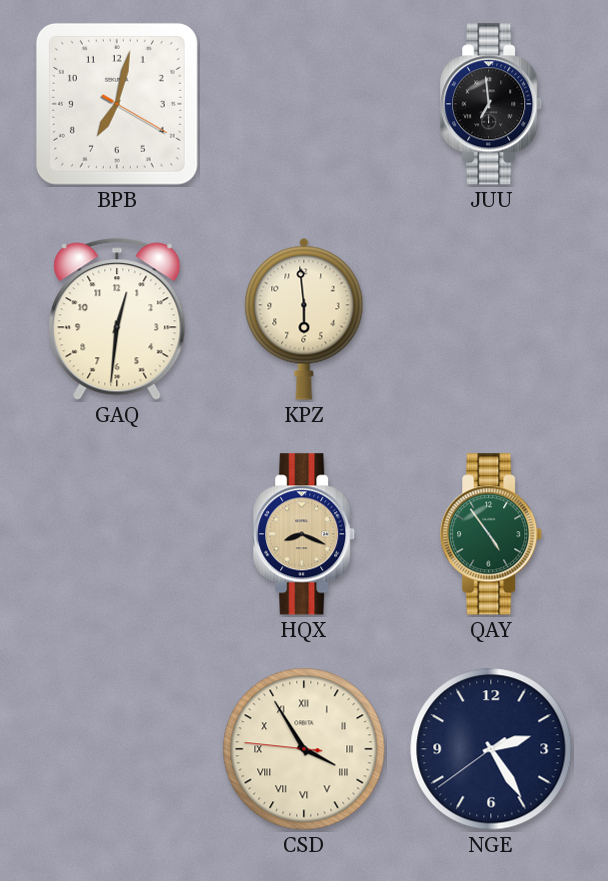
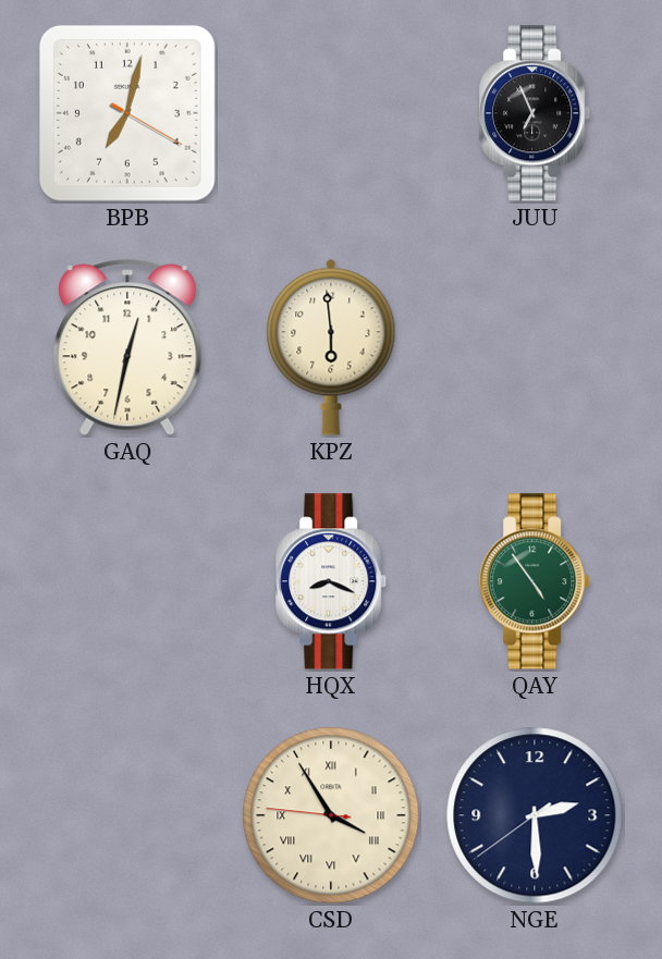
JUU: 6:59 -> 6:56 (536, 113)
GAQ: 12:31 -> 12:32 (127, 347)
HQX dial: champagne -> white (332, 581)
NGE: 2:24 -> 2:29 (535, 815)
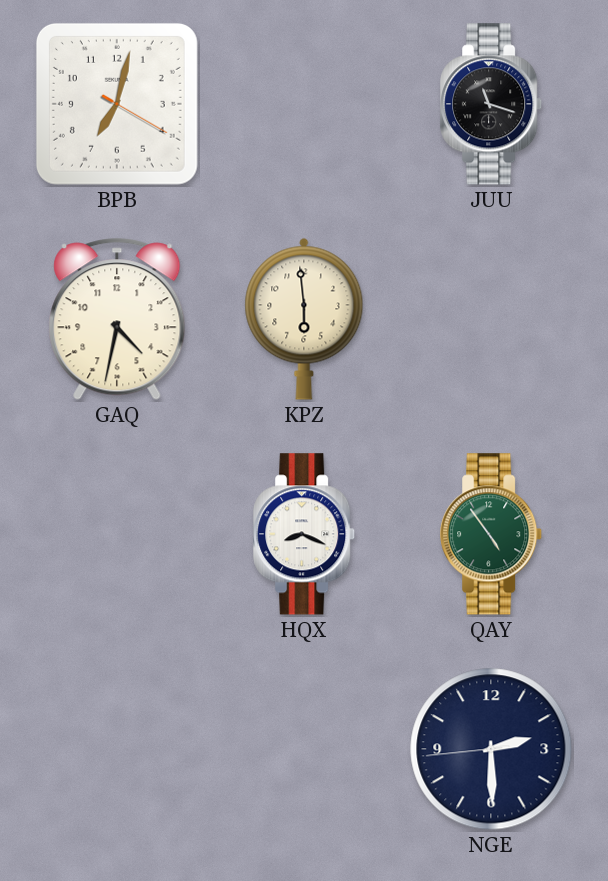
JUU: 6:56 -> 11:18 (492, 104)
GAQ: 12:32 -> 4:32 (117, 319)
CSD: 3:54 -> none (331, 815)
NGE: 2:29:39 -> 2:29:44 (491, 749)
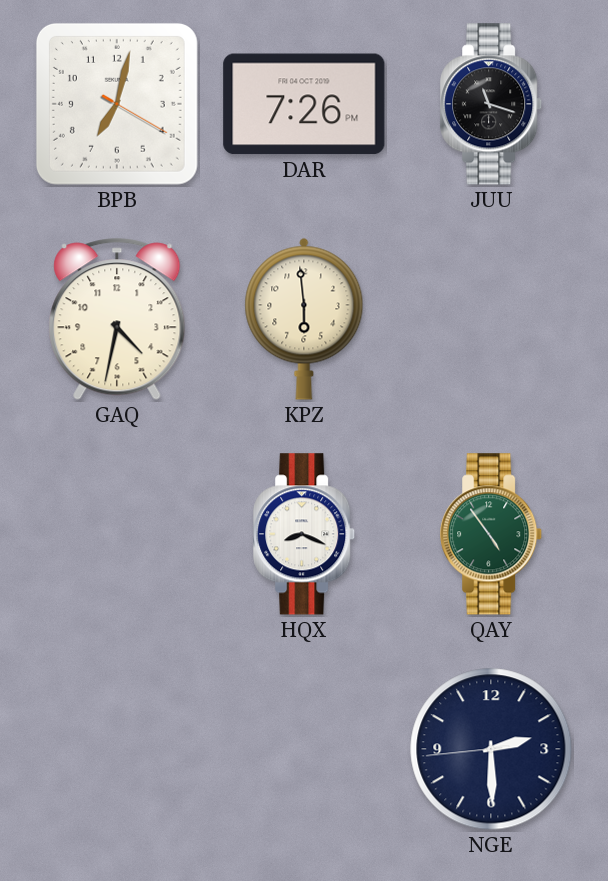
DAR: none -> 7:26 (304, 104)
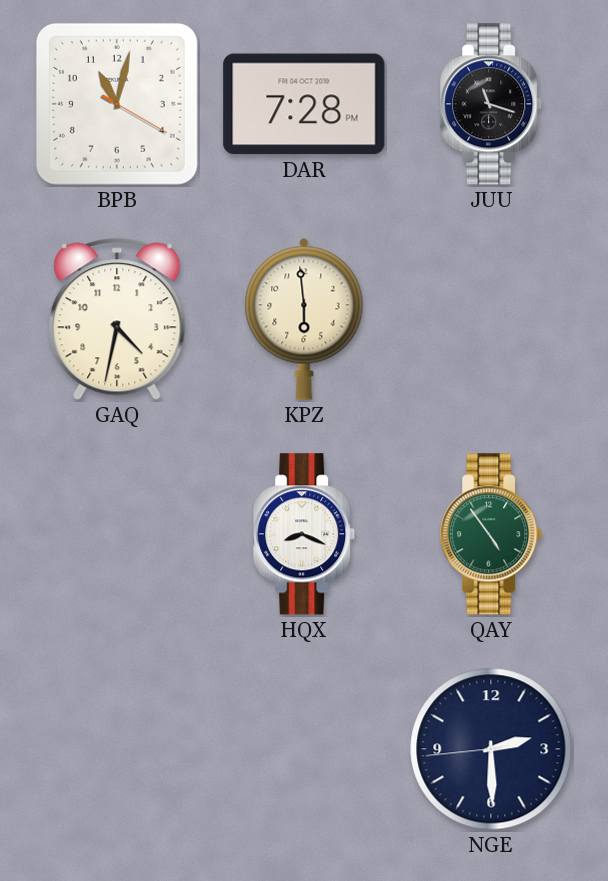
BPB: 7:02 -> 11:02 (117, 104)
DAR: 7:26 -> 7:28 (304, 104)
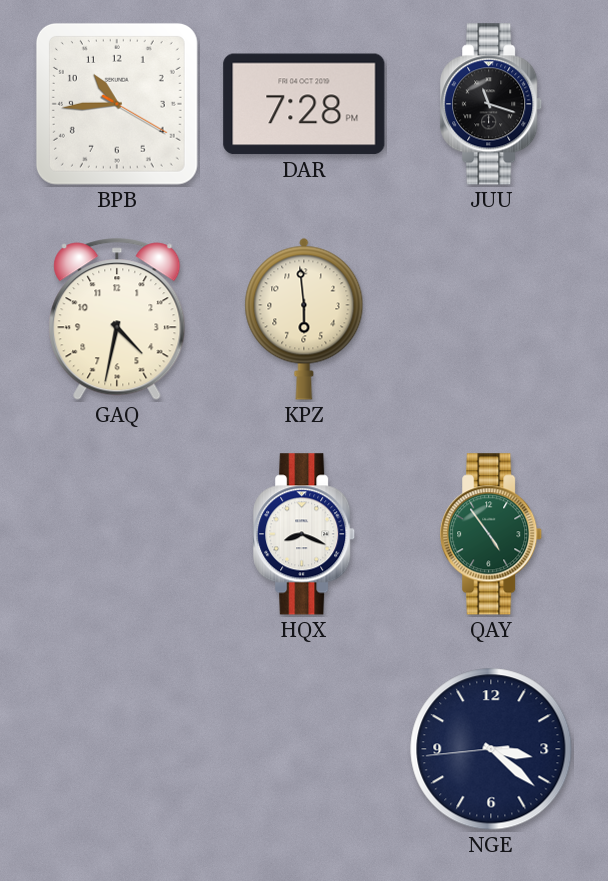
BPB: 11:02 -> 10:44 (117, 104)
NGE: 2:29 -> 3:21 (491, 749)
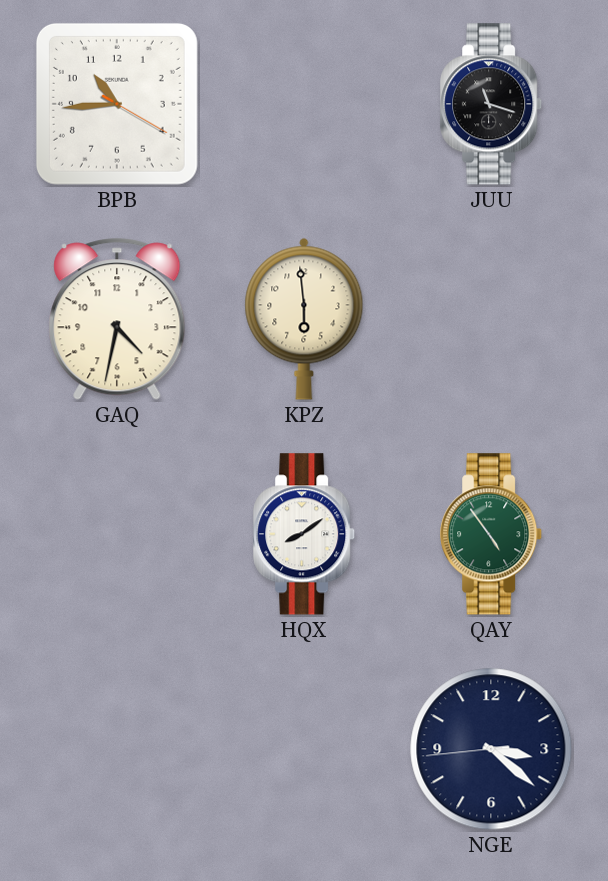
DAR: 7:28 -> none (304, 104)
HQX: 8:19 -> 8:09 (305, 534)
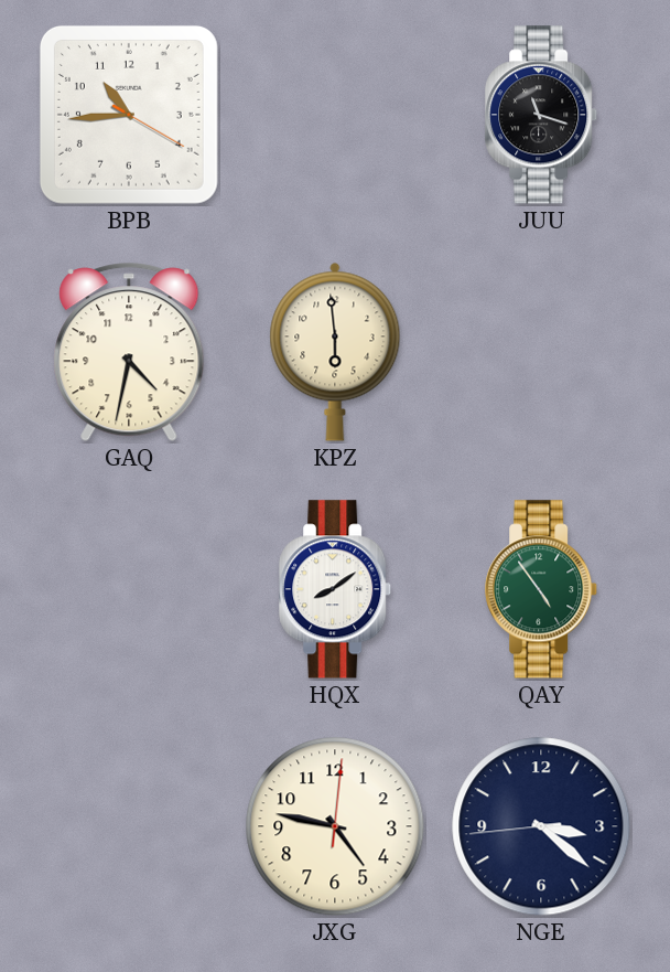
JXG: none -> 4:47 (335, 826)
